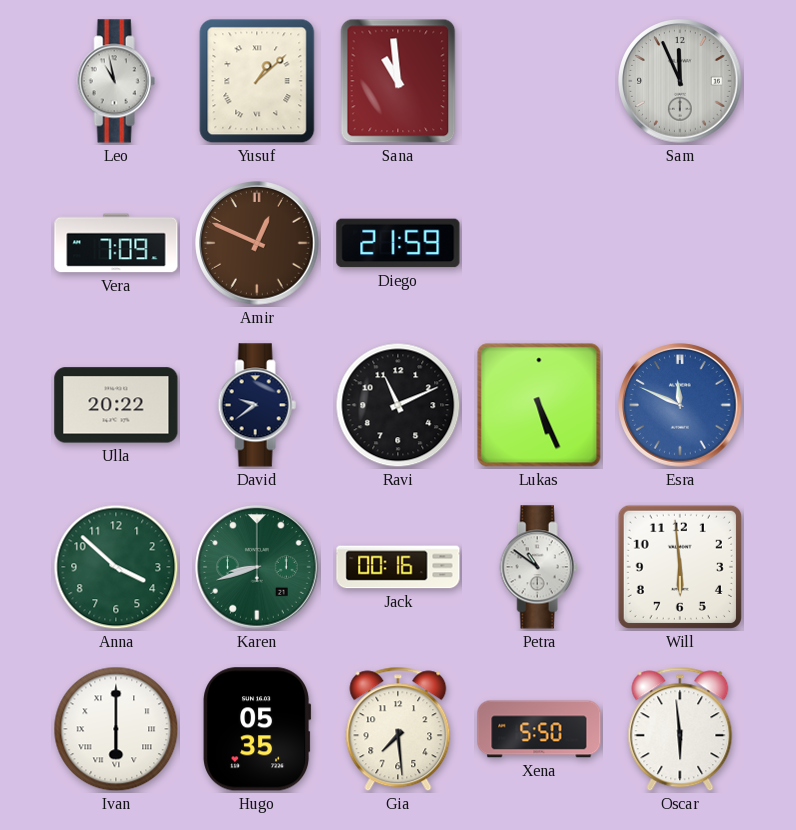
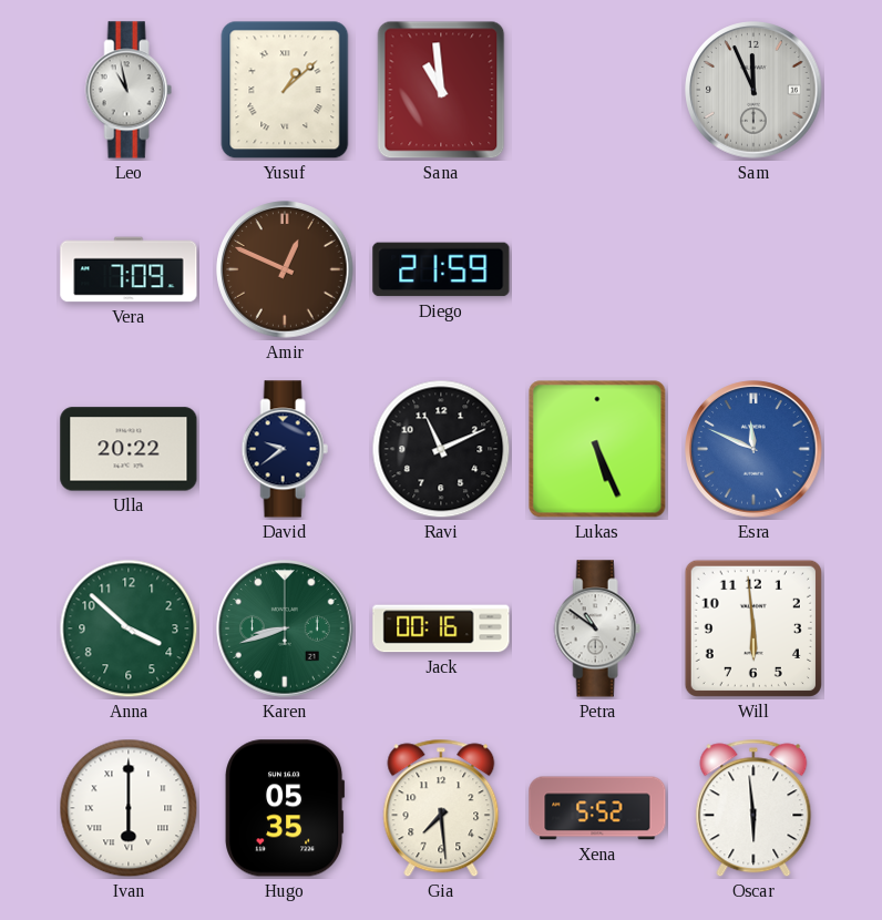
Xena: 5:50 -> 5:52 (597, 808)
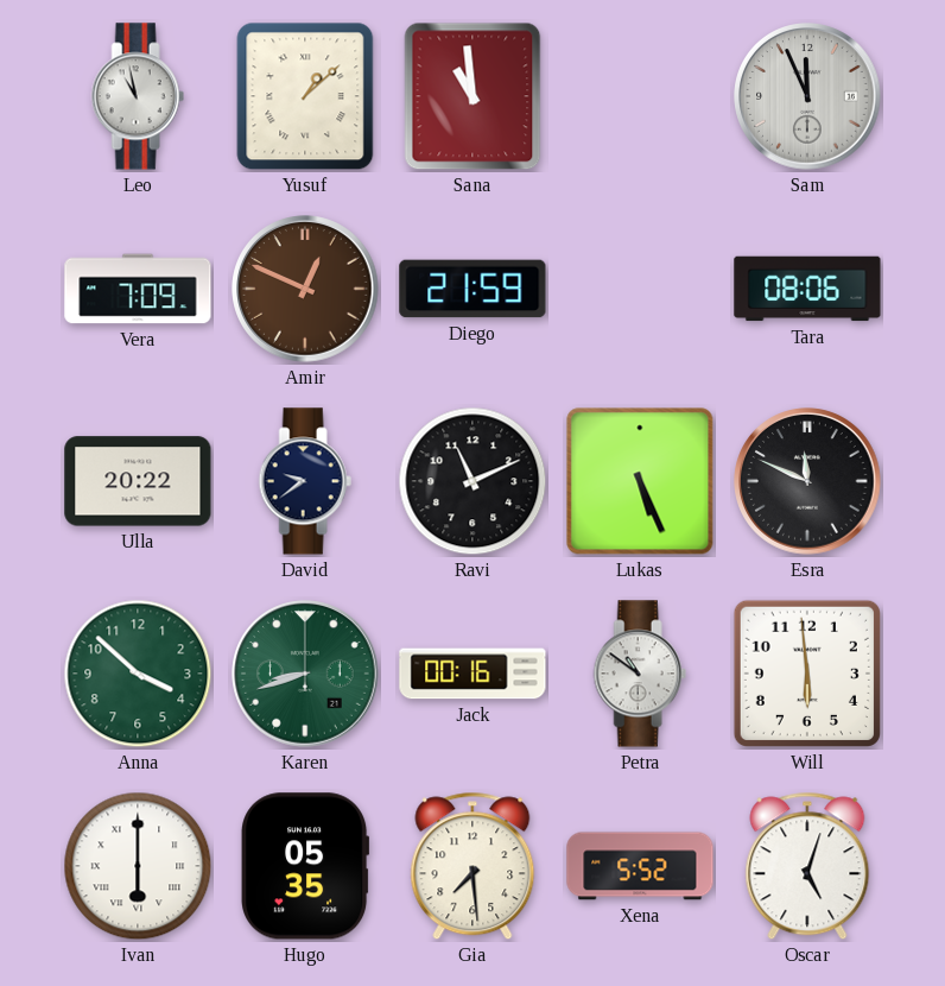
Tara: none -> 08:06 (807, 289)
Esra dial: blue -> black (807, 481)
Oscar: 5:59 -> 5:03 (807, 866)
